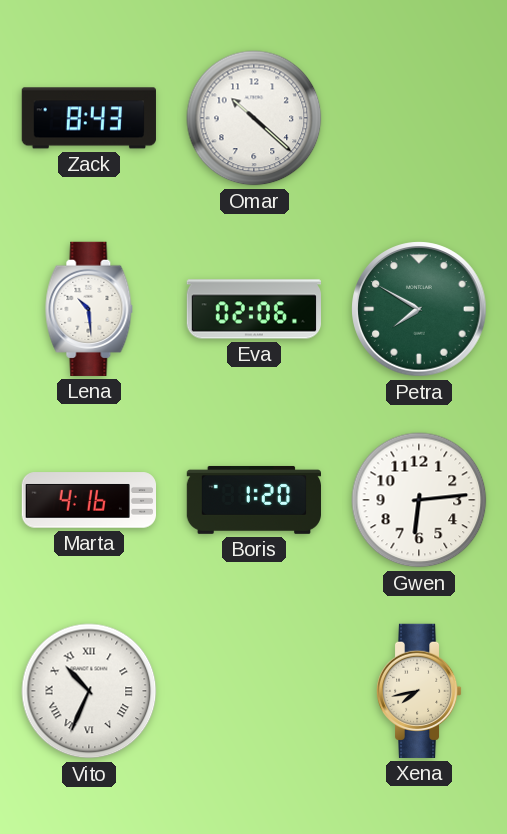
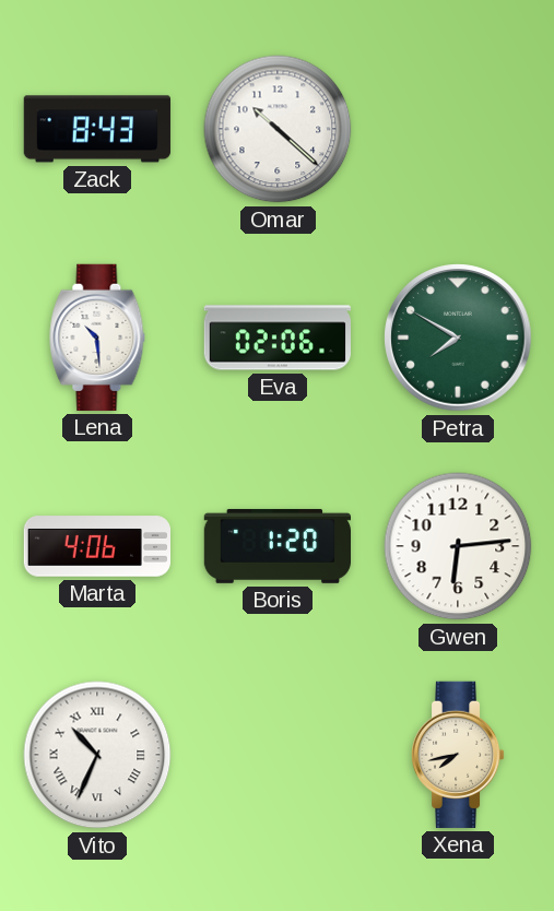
Marta: 4:16 -> 4:06 (96, 546)
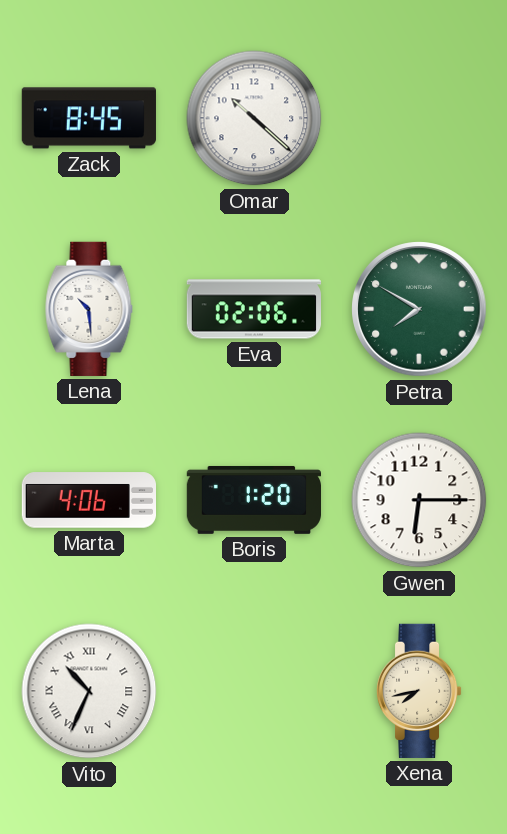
Zack: 8:43 -> 8:45 (89, 118)
Gwen: 6:14 -> 6:15 (419, 500)
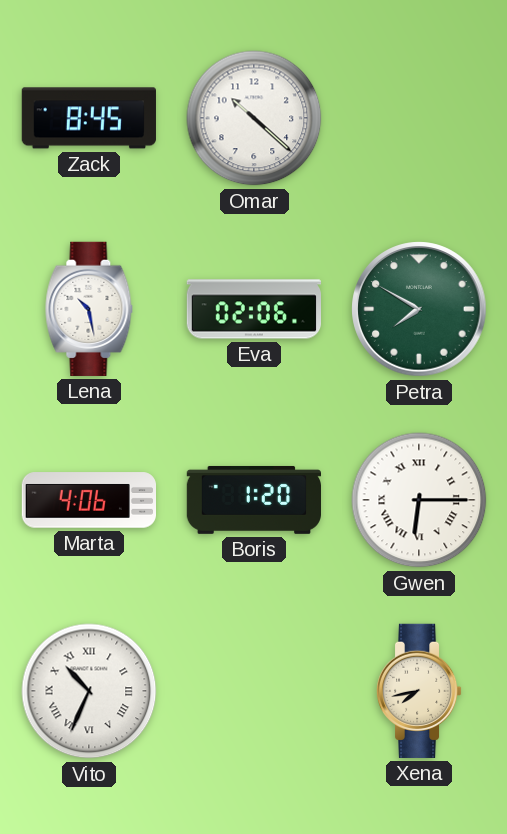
Lena: 10:29 -> 10:28 (89, 309)
Gwen numerals: Arabic -> Roman (419, 500)
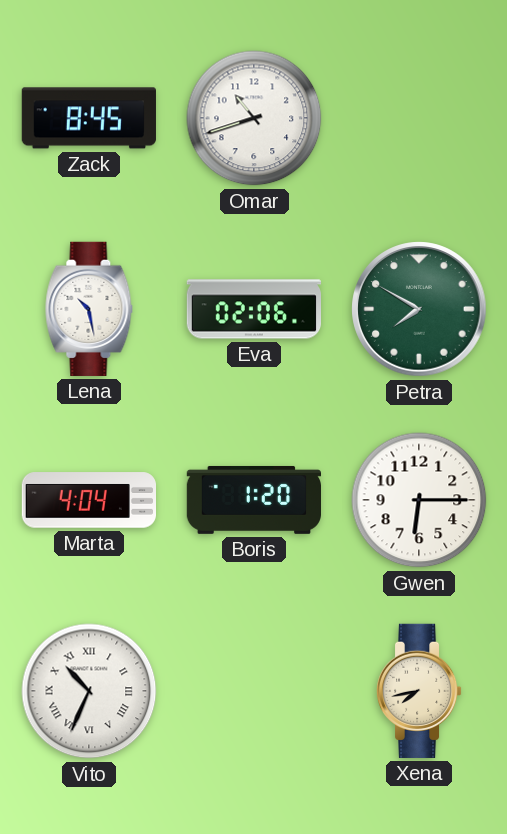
Omar: 10:22 -> 10:42 (254, 118)
Marta: 4:06 -> 4:04 (88, 500)
Gwen numerals: Roman -> Arabic (419, 500)
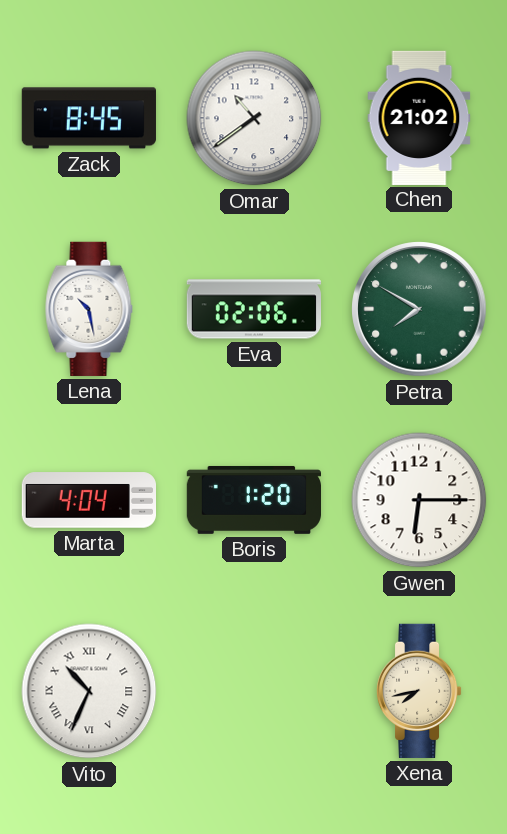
Omar: 10:42 -> 10:39 (254, 118)
Chen: none -> 21:02 (419, 117)
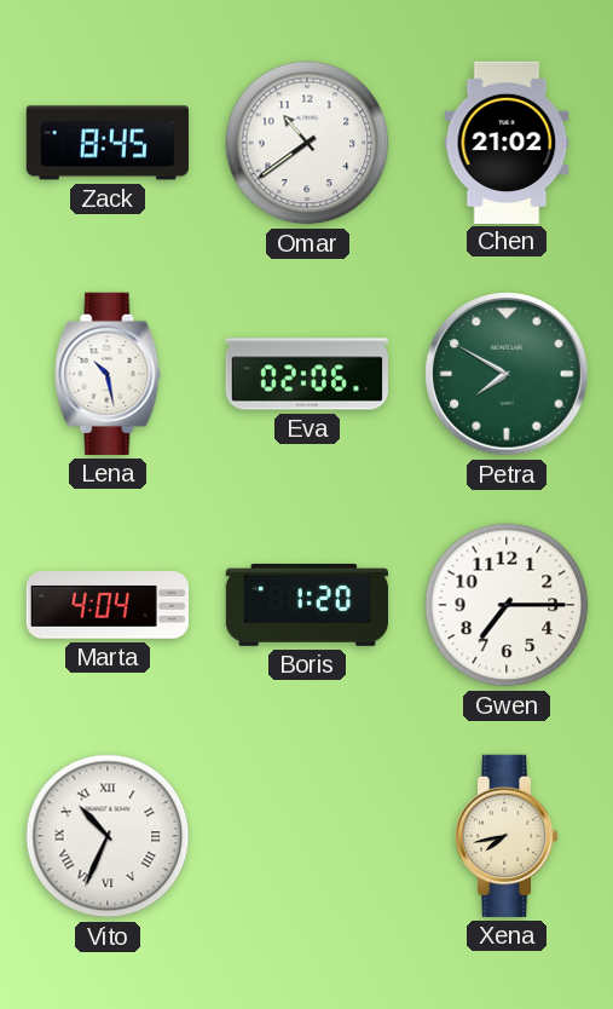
Gwen: 6:15 -> 7:15 (507, 605)
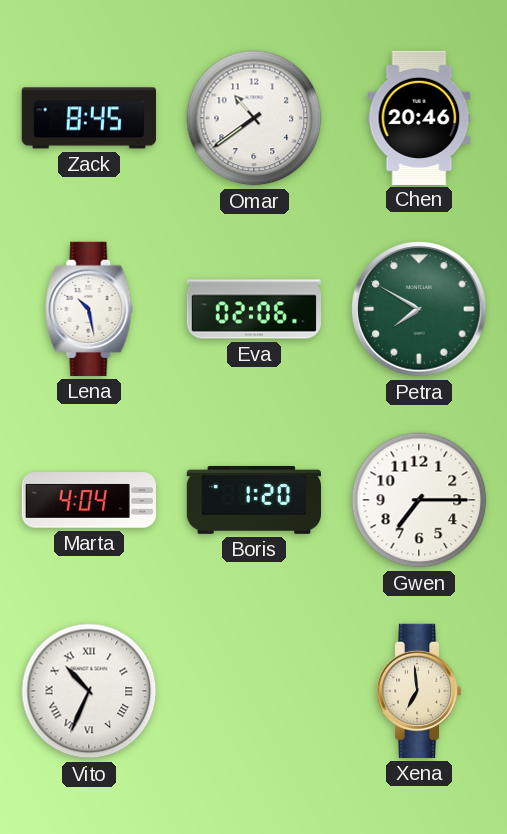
Chen: 21:02 -> 20:46 (419, 117)
Xena: 7:43 -> 6:59 (419, 691)
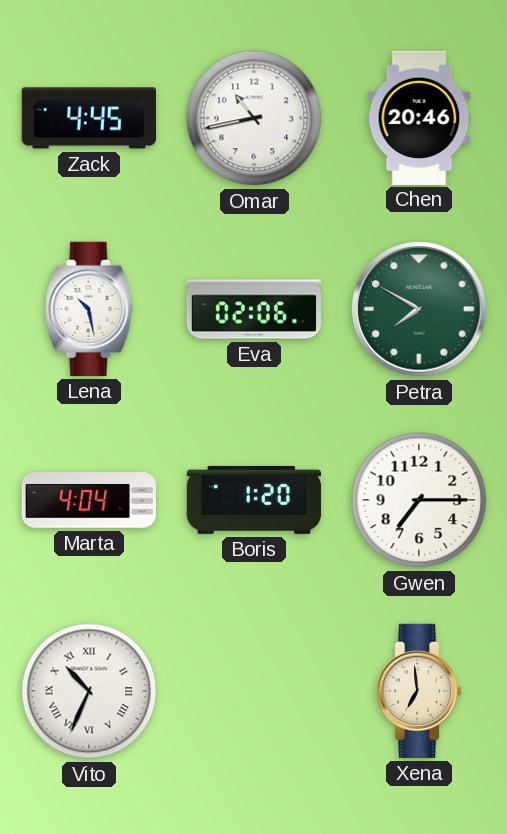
Zack: 8:45 -> 4:45 (89, 118)
Omar: 10:39 -> 10:43 (254, 118)
